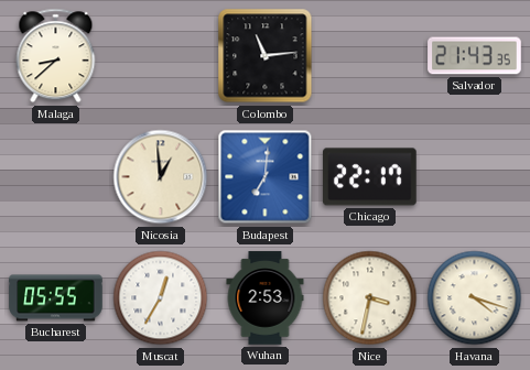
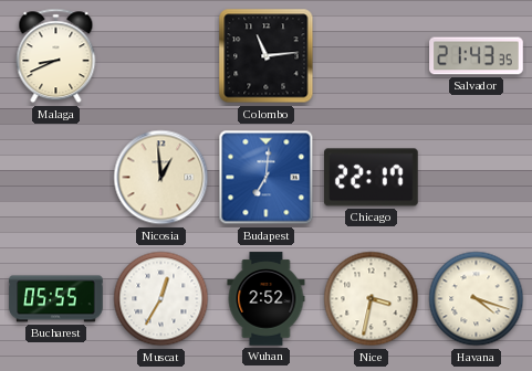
Malaga: 8:38 -> 8:41 (56, 56)
Wuhan: 2:53 -> 2:52 (267, 299)
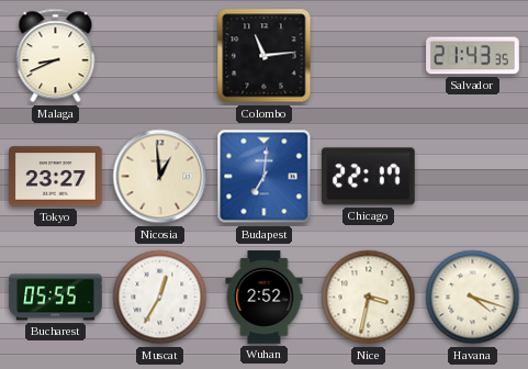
Tokyo: none -> 23:27 (56, 177)
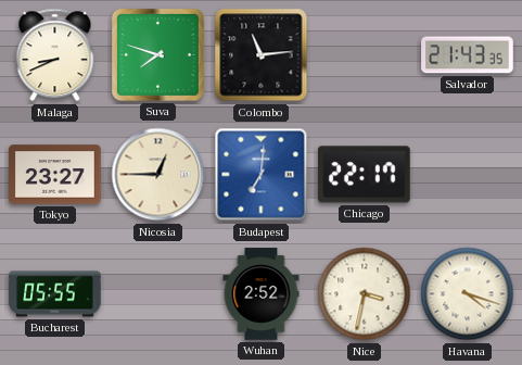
Suva: none -> 7:48 (157, 55)
Nicosia: 12:59 -> 12:45 (158, 175)
Muscat: 12:35 -> none (160, 298)
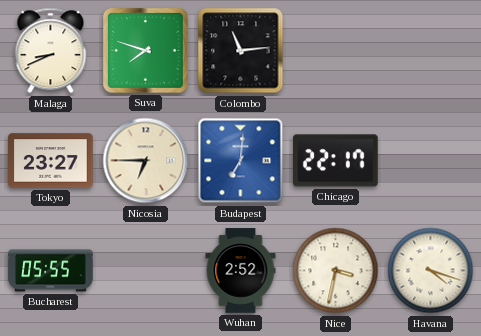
Salvador: 21:43 -> none (468, 55)
Nicosia: 12:45 -> 6:45 (146, 161)
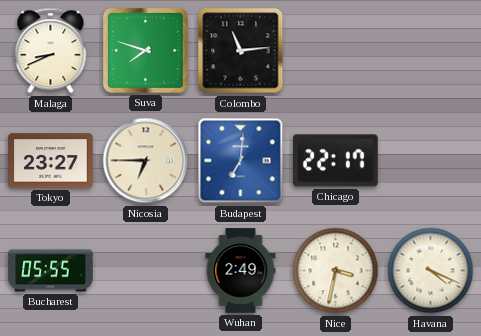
Wuhan: 2:52 -> 2:49 (241, 271)
Havana: 4:18 -> 4:19 (431, 271)
